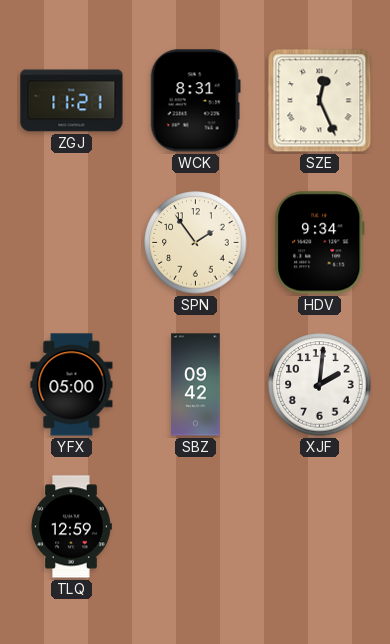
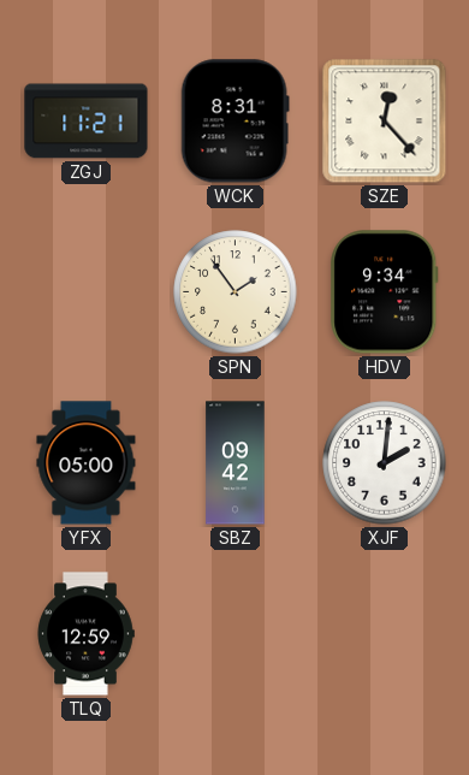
SZE: 12:26 -> 12:23 (385, 122)
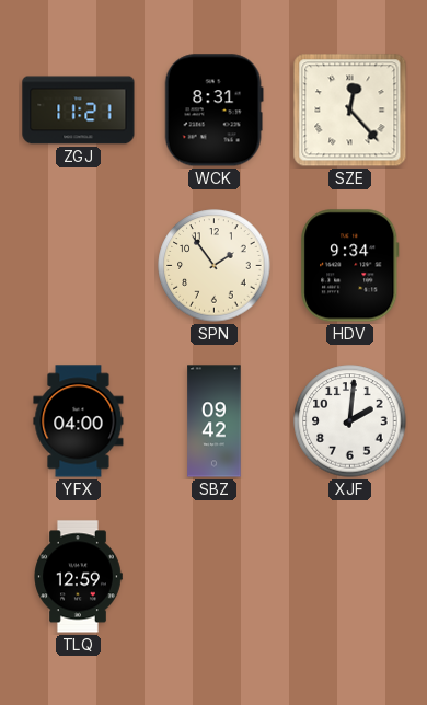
YFX: 05:00 -> 04:00 (79, 421)
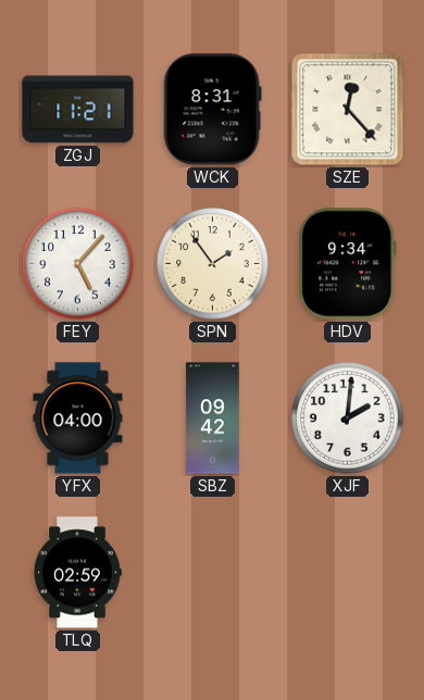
FEY: none -> 5:07 (78, 264)
TLQ: 12:59 -> 02:59 (77, 573)
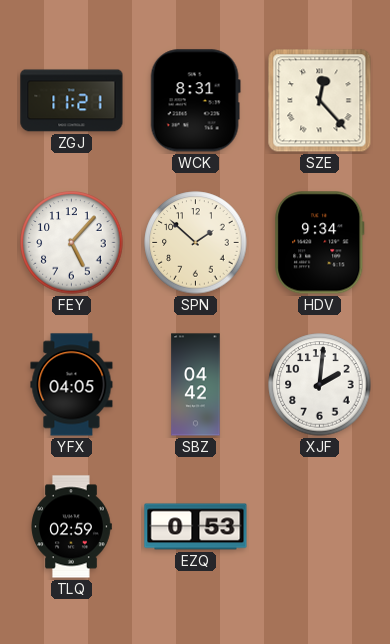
SPN: 1:54 -> 1:52 (196, 243)
YFX: 04:00 -> 04:05 (72, 385)
SBZ: 09:42 -> 04:42 (196, 385)
EZQ: none -> 0:53 (196, 527)
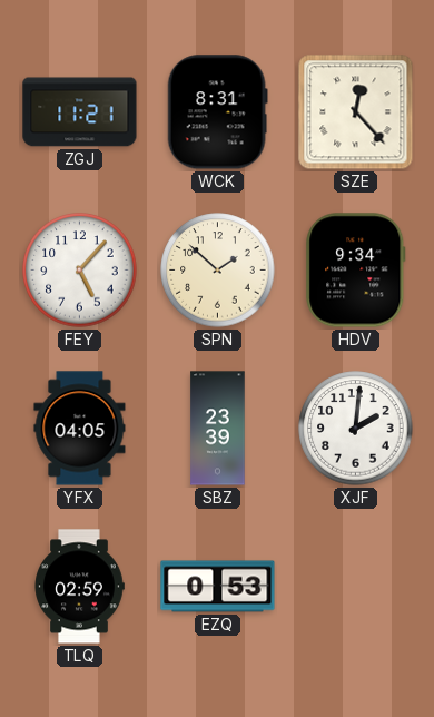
SBZ: 04:42 -> 23:39 (218, 429)
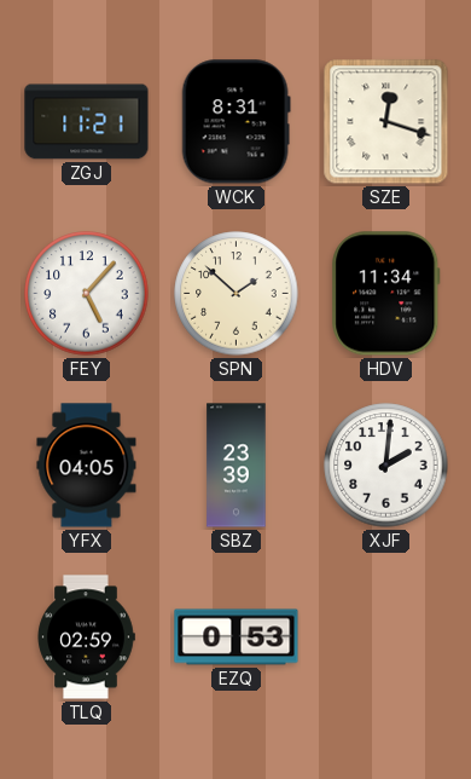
SZE: 12:23 -> 12:18 (386, 122)
HDV: 9:34 -> 11:34 (386, 294)
